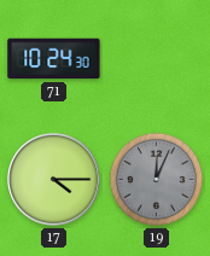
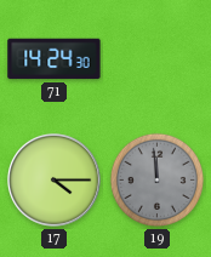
71: 10:24 -> 14:24 (55, 59)
19: 12:04 -> 11:59 (156, 179)
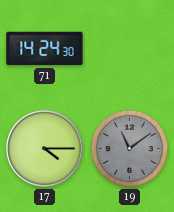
19: 11:59 -> 11:09 (129, 148)
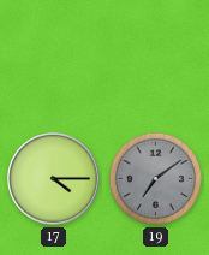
71: 14:24 -> none (45, 49)
19: 11:09 -> 7:09 (155, 178)
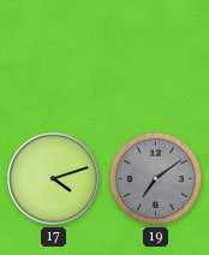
17: 4:15 -> 4:12 (54, 179)
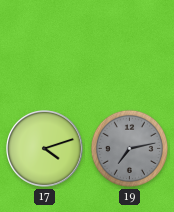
19: 7:09 -> 7:13 (129, 148)
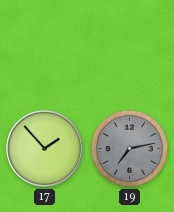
17: 4:12 -> 1:53 (45, 149)
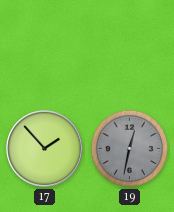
19: 7:13 -> 12:32 (129, 148)
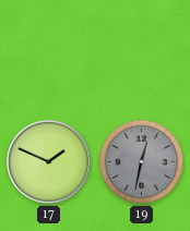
17: 1:53 -> 1:49 (49, 162)
